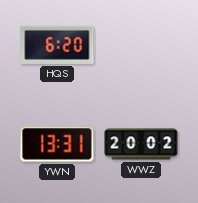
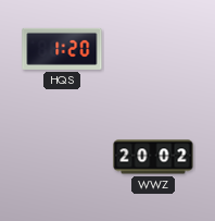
HQS: 6:20 -> 1:20 (62, 49)
YWN: 13:31 -> none (57, 144)
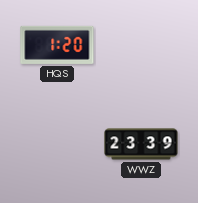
WWZ: 20:02 -> 23:39 (141, 144)
